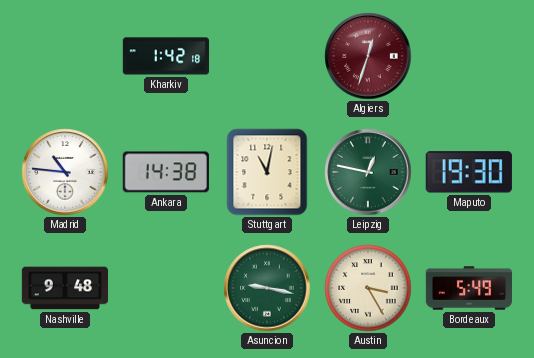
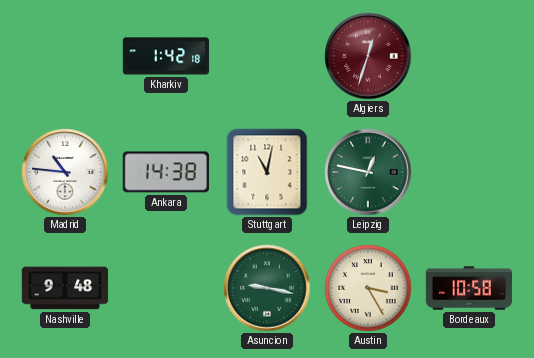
Maputo: 19:30 -> none (469, 172)
Bordeaux: 5:49 -> 10:58 (469, 288)
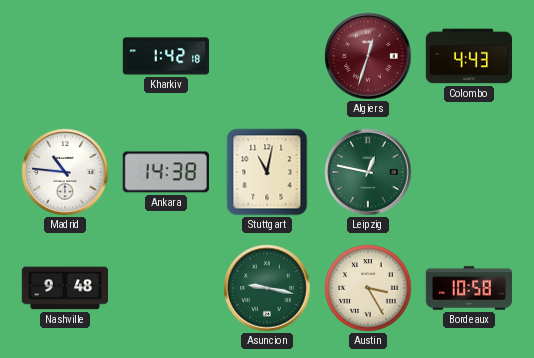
Colombo: none -> 4:43 (469, 56)
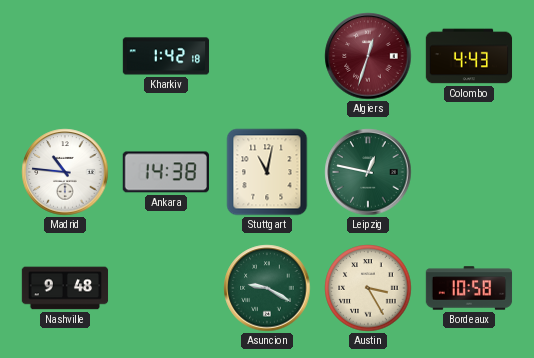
Asuncion: 9:17 -> 9:20 (267, 288)
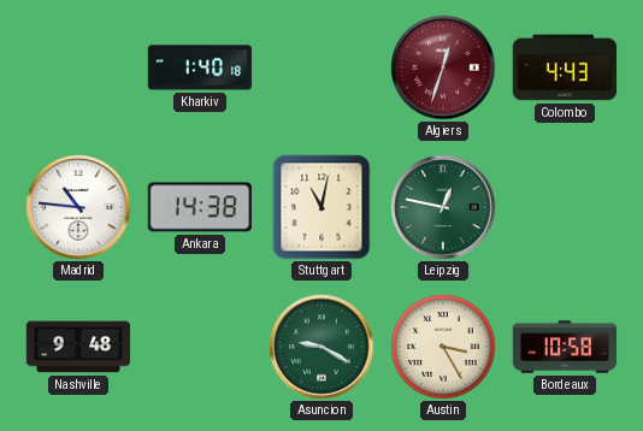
Kharkiv: 1:42 -> 1:40 (200, 67)
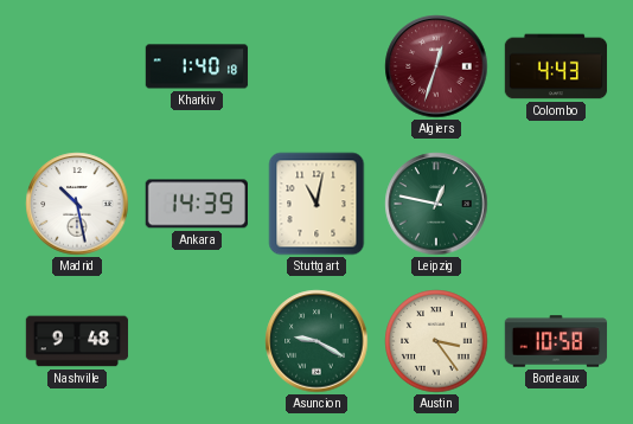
Madrid: 10:46 -> 10:28 (77, 204)
Ankara: 14:38 -> 14:39 (197, 204)
Austin: 3:25 -> 3:24 (436, 341)
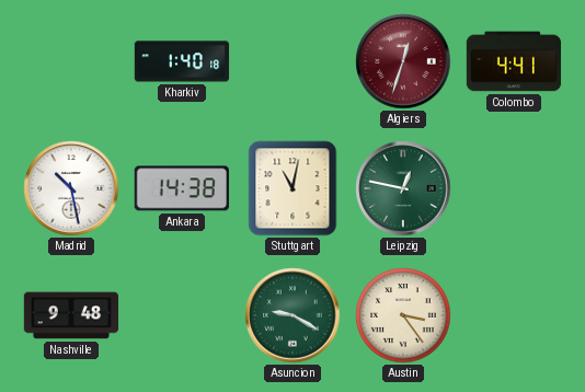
Colombo: 4:43 -> 4:41 (514, 61)
Ankara: 14:39 -> 14:38 (182, 188)
Bordeaux: 10:58 -> none (556, 341)
